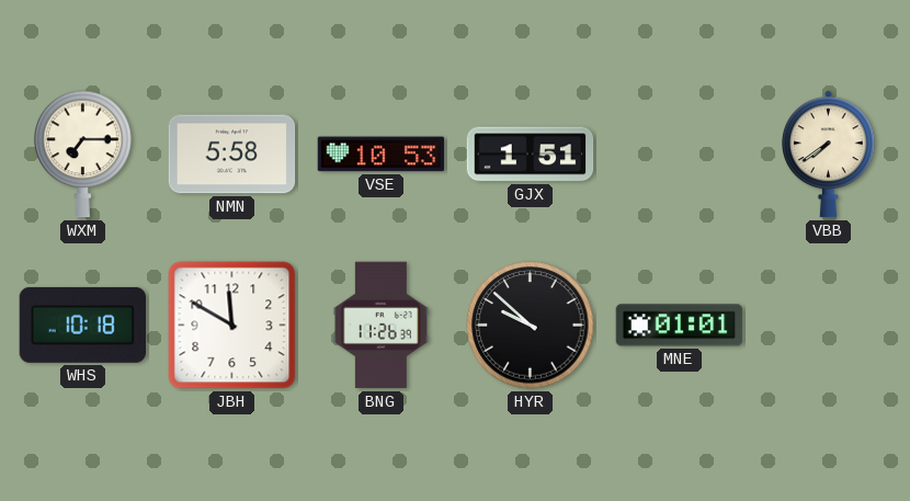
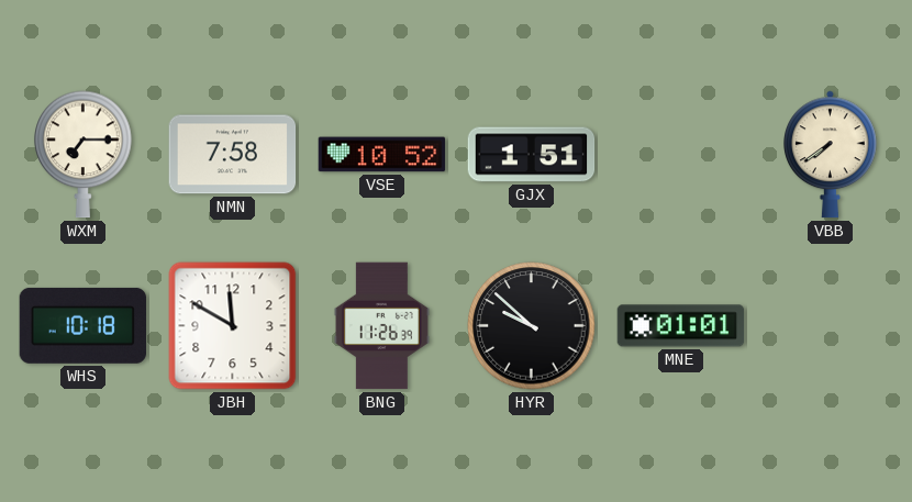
NMN: 5:58 -> 7:58 (233, 155)
VSE: 10:53 -> 10:52 (382, 155)
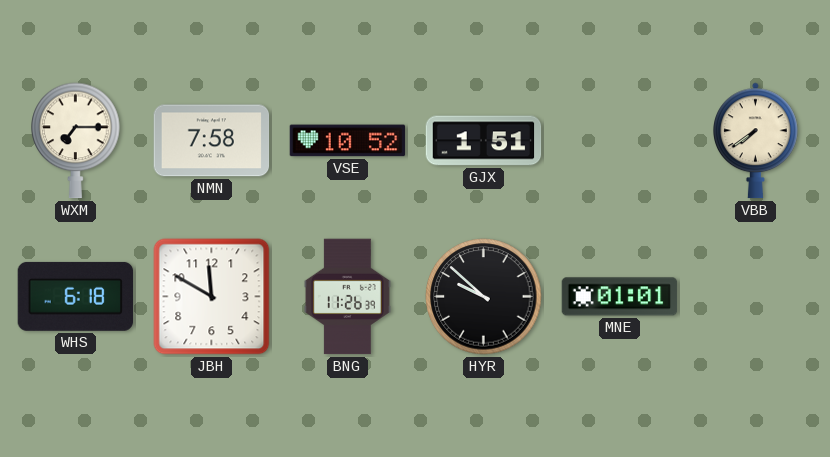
WHS: 10:18 -> 6:18 (76, 296)
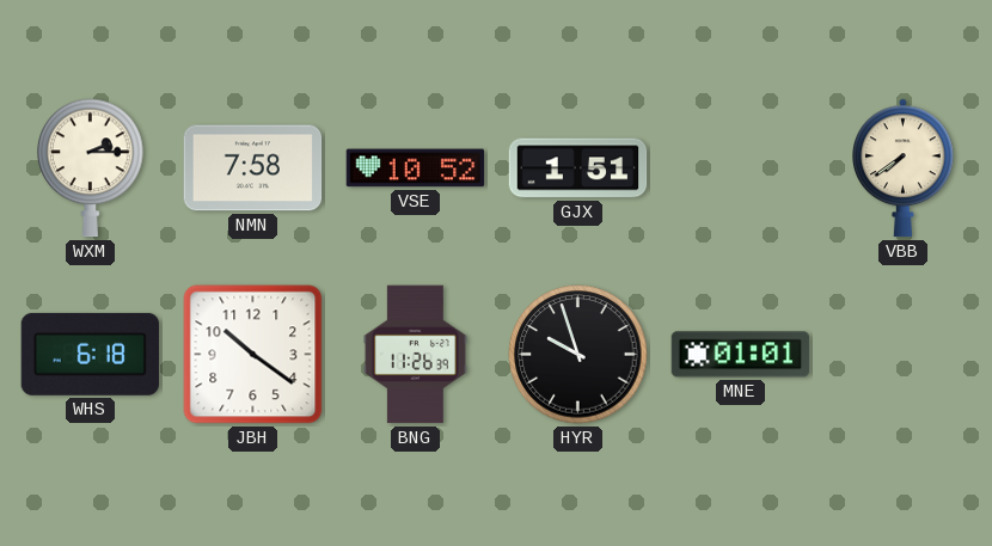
WXM: 7:15 -> 2:15 (91, 168)
JBH: 11:50 -> 10:21 (253, 355)
HYR: 9:52 -> 9:57 (578, 355)
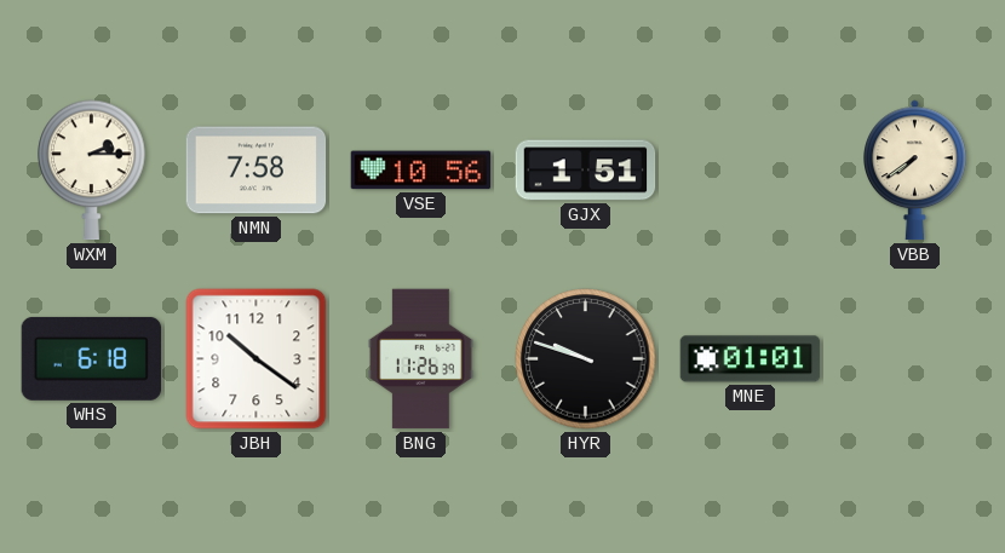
VSE: 10:52 -> 10:56 (421, 171)
HYR: 9:57 -> 9:48 (586, 359)
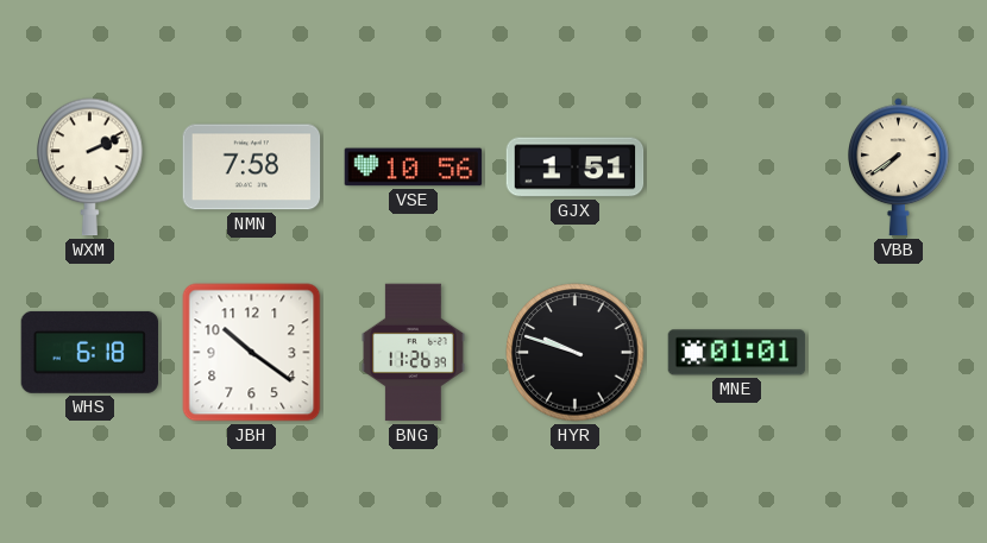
WXM: 2:15 -> 2:11 (90, 168)
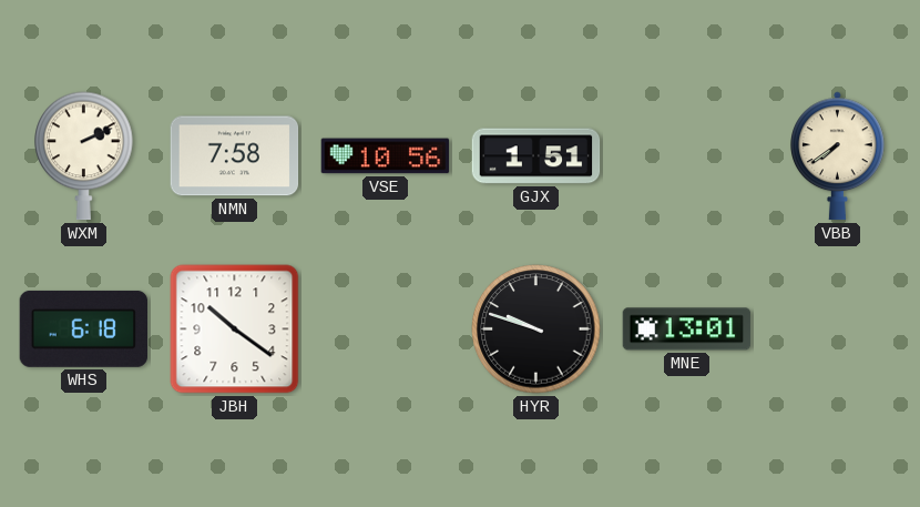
BNG: 11:26 -> none (413, 353)
MNE: 01:01 -> 13:01 (687, 329)
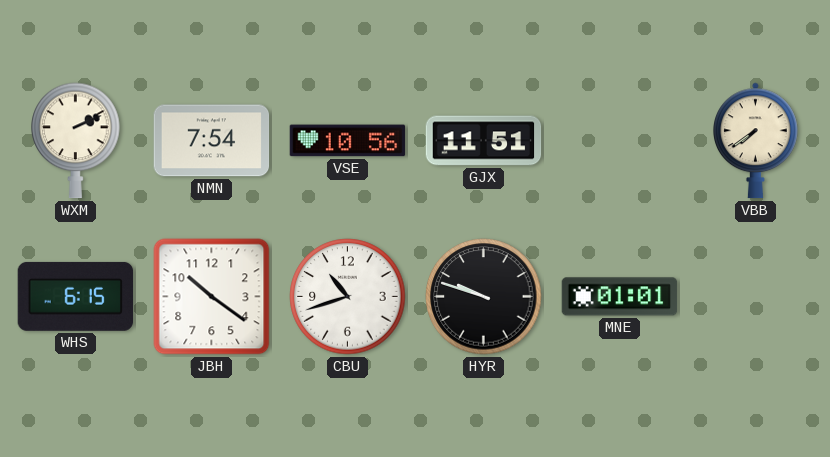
NMN: 7:58 -> 7:54 (212, 141)
GJX: 1:51 -> 11:51 (484, 141)
WHS: 6:18 -> 6:15 (76, 296)
CBU: none -> 10:42 (348, 297)
MNE: 13:01 -> 01:01 (620, 297)
